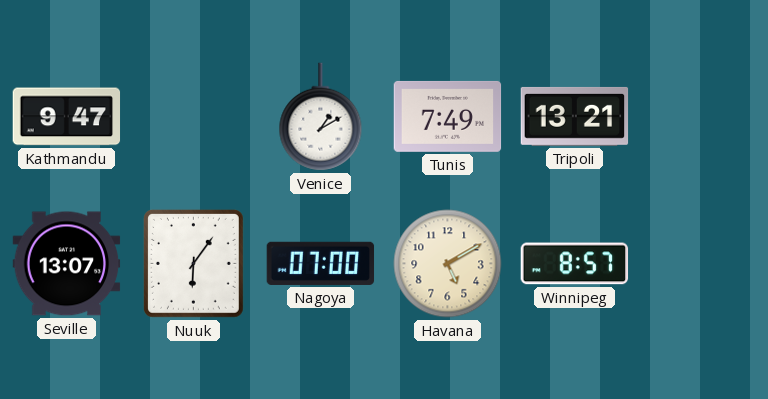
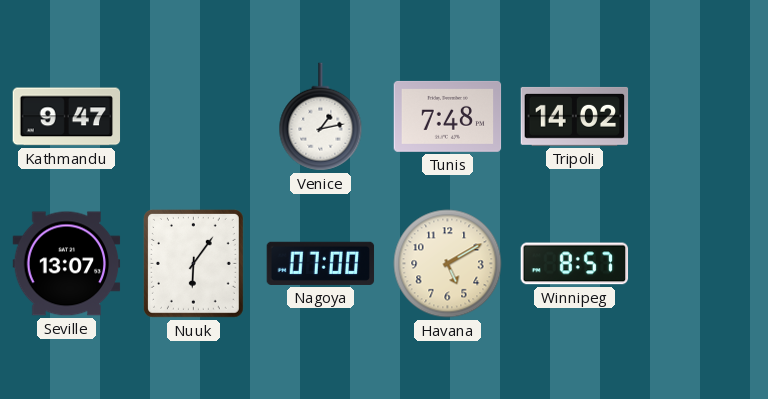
Venice: 1:10 -> 1:13 (321, 117)
Tunis: 7:49 -> 7:48 (448, 116)
Tripoli: 13:21 -> 14:02 (575, 116)
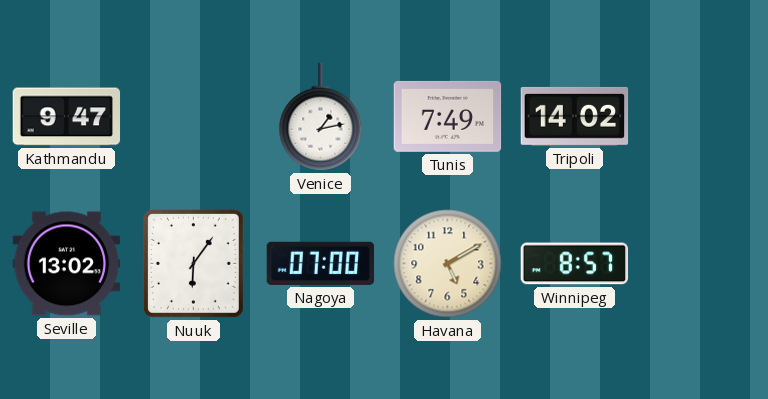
Tunis: 7:48 -> 7:49 (448, 116)
Seville: 13:07 -> 13:02 (67, 264)
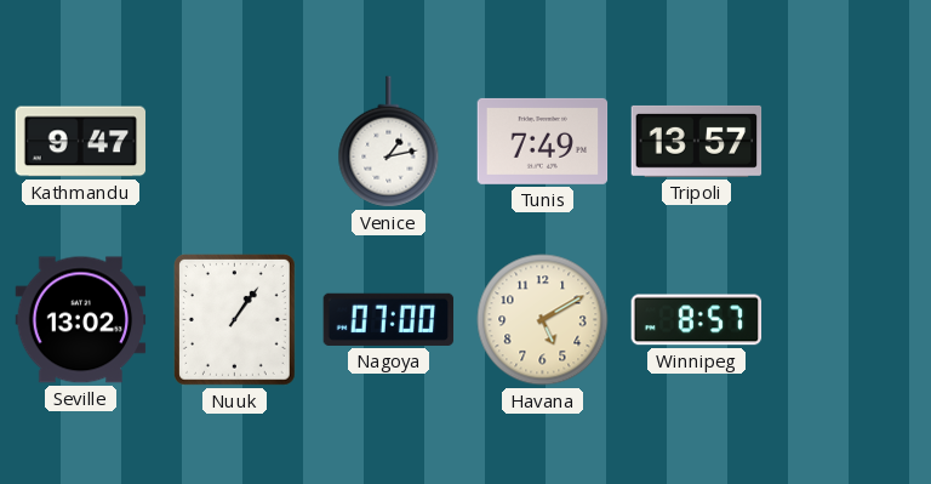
Tripoli: 14:02 -> 13:57 (697, 141)
Nuuk: 6:06 -> 1:06 (234, 319)
